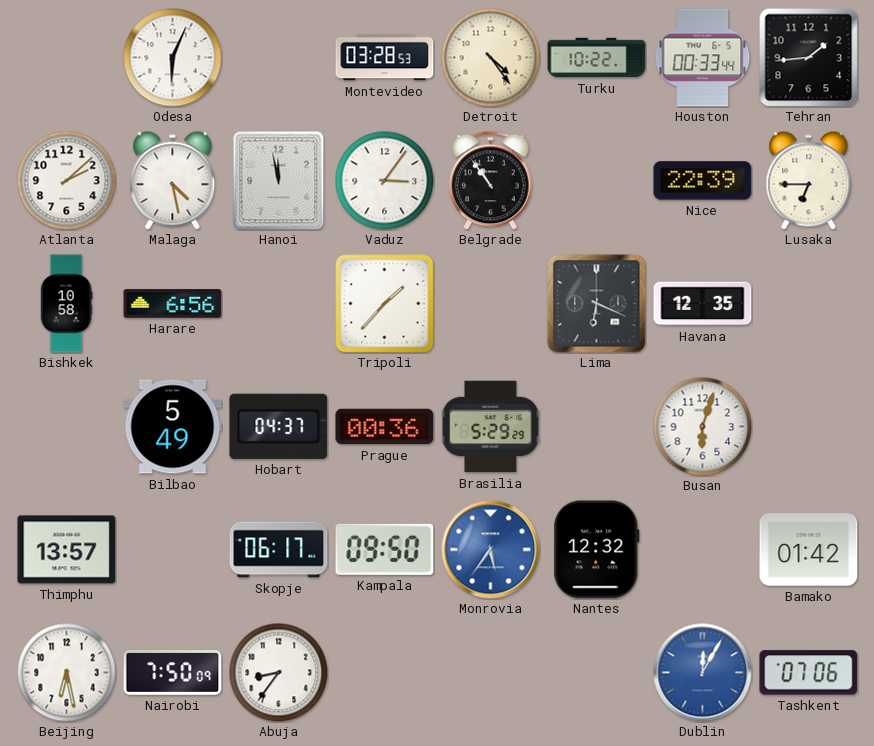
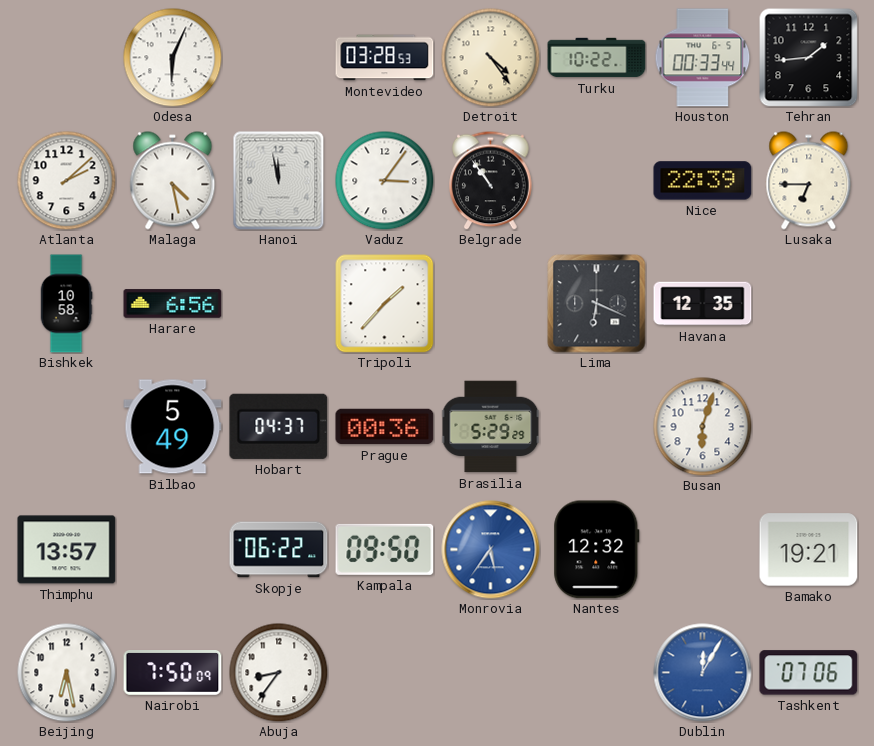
Skopje: 06:17 -> 06:22 (279, 550)
Bamako: 01:42 -> 19:21 (809, 550)
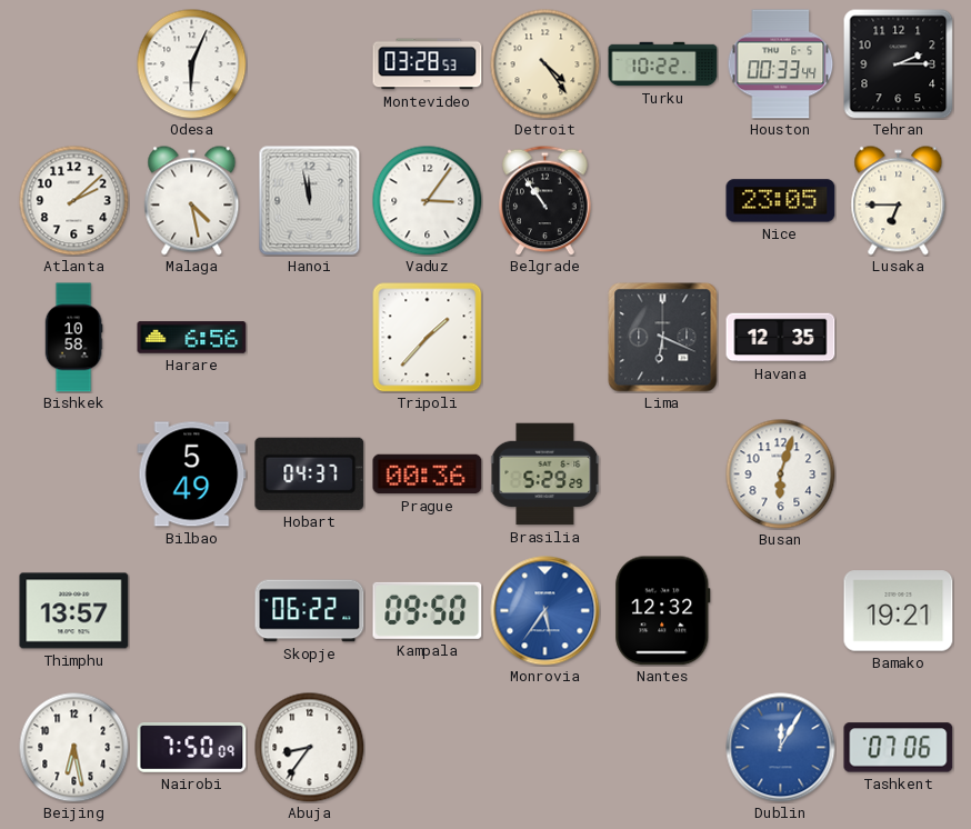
Tehran: 1:44 -> 2:15 (898, 63)
Nice: 22:39 -> 23:05 (781, 201)
